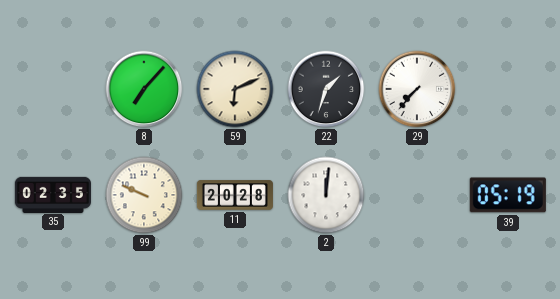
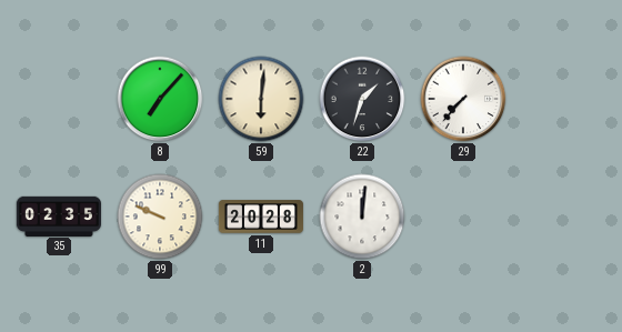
59: 6:11 -> 6:01 (261, 99)
39: 05:19 -> none (508, 195)
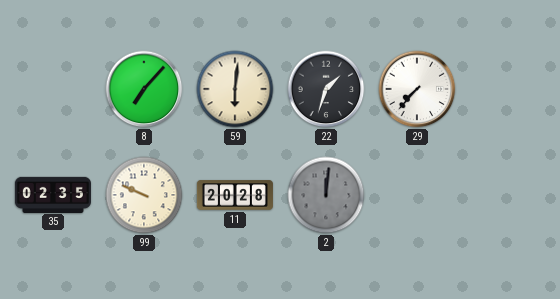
2 dial: white -> grey (326, 195)
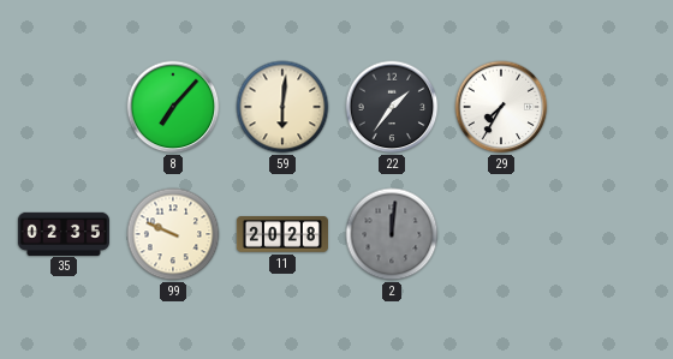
22: 1:33 -> 1:36 (392, 107)
29: 7:37 -> 7:35 (501, 107)
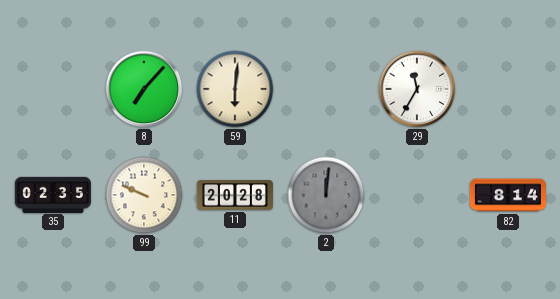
22: 1:36 -> none (392, 107)
29: 7:35 -> 11:35 (417, 89)
82: none -> 8:14 (508, 195)
